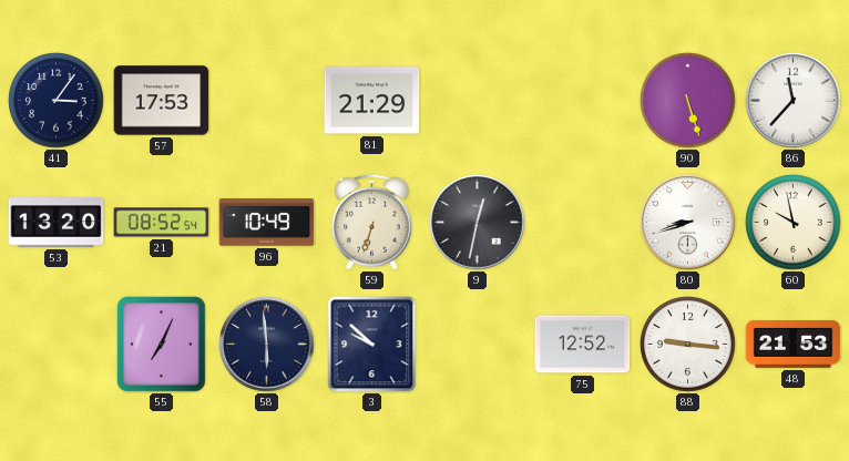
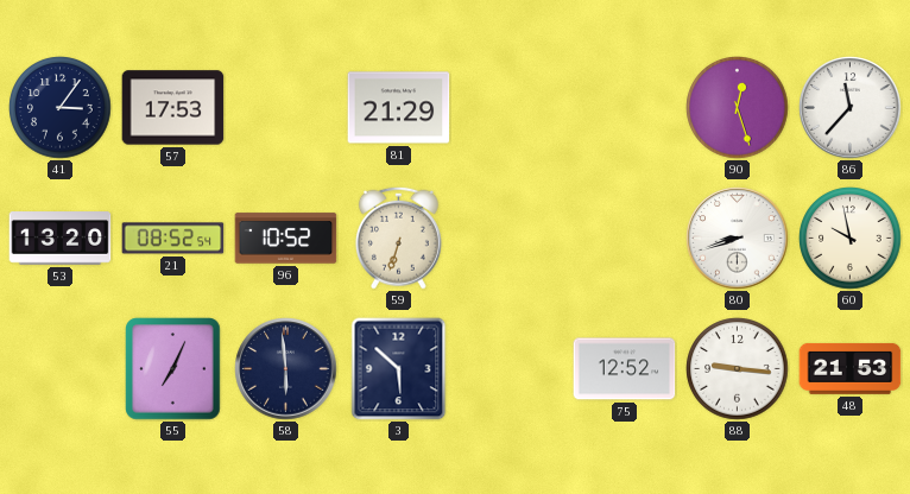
90: 5:27 -> 12:27 (738, 108)
96: 10:49 -> 10:52 (286, 239)
9: 12:32 -> none (478, 223)
3: 9:52 -> 5:52 (399, 369)
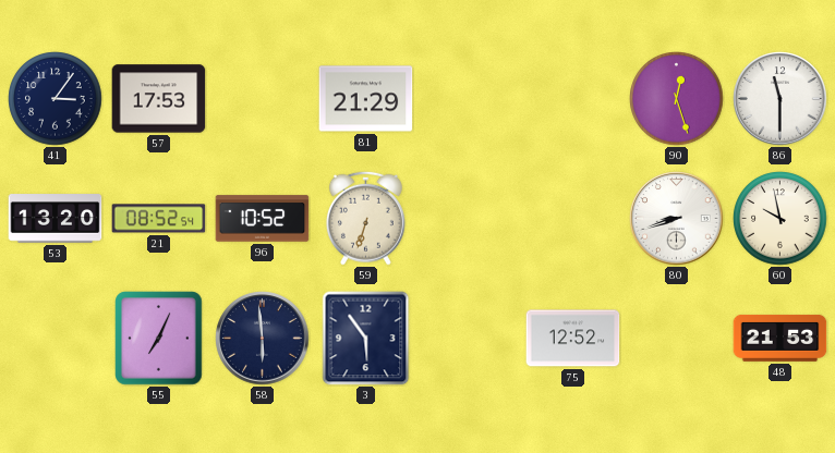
86: 11:37 -> 11:30 (780, 99)
3: 5:52 -> 5:54 (366, 339)
88: 9:16 -> none (738, 369)
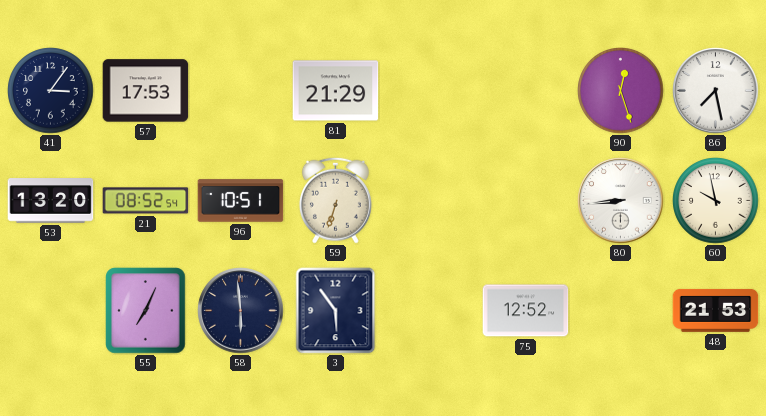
86: 11:30 -> 7:28 (716, 91)
96: 10:52 -> 10:51 (241, 201)
80: 8:42 -> 8:44 (621, 201)
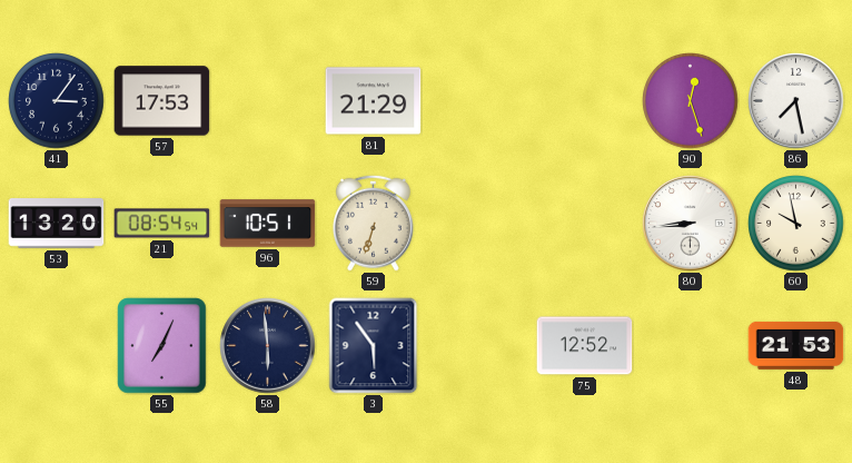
21: 08:52 -> 08:54 (162, 224)
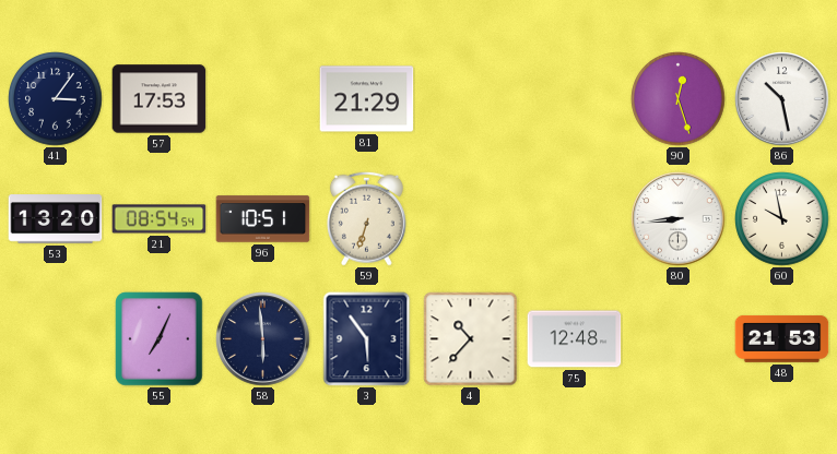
86: 7:28 -> 10:28 (782, 99)
4: none -> 10:37 (471, 339)
75: 12:52 -> 12:48 (575, 339)
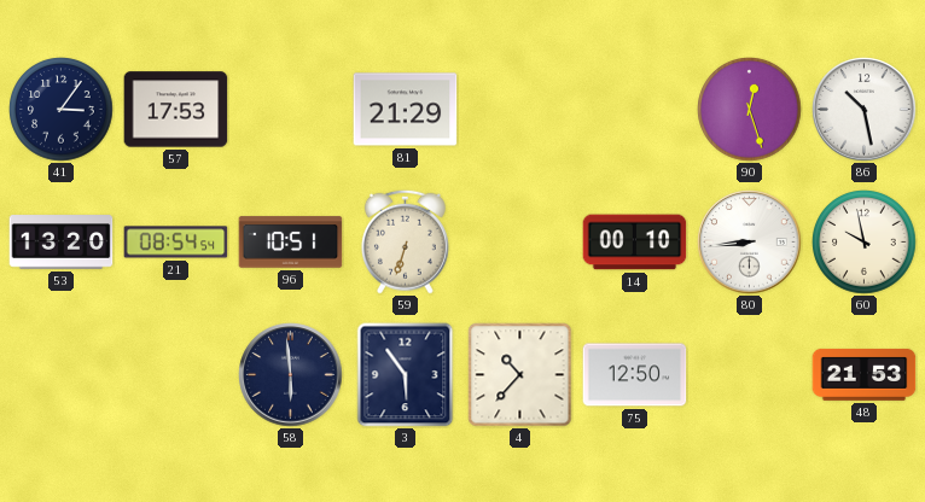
14: none -> 00:10 (635, 243)
55: 7:04 -> none (160, 339)
75: 12:48 -> 12:50 (635, 375)
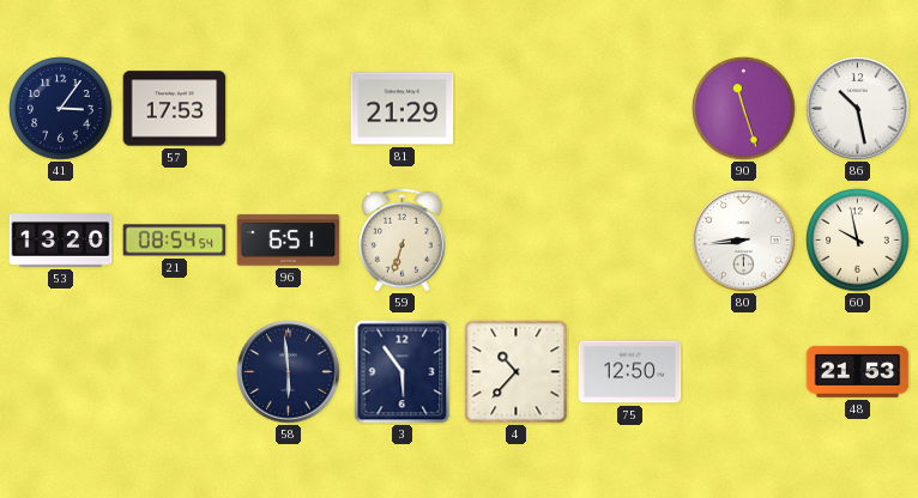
90: 12:27 -> 11:27 (744, 109)
96: 10:51 -> 6:51 (289, 241)
14: 00:10 -> none (635, 243)
